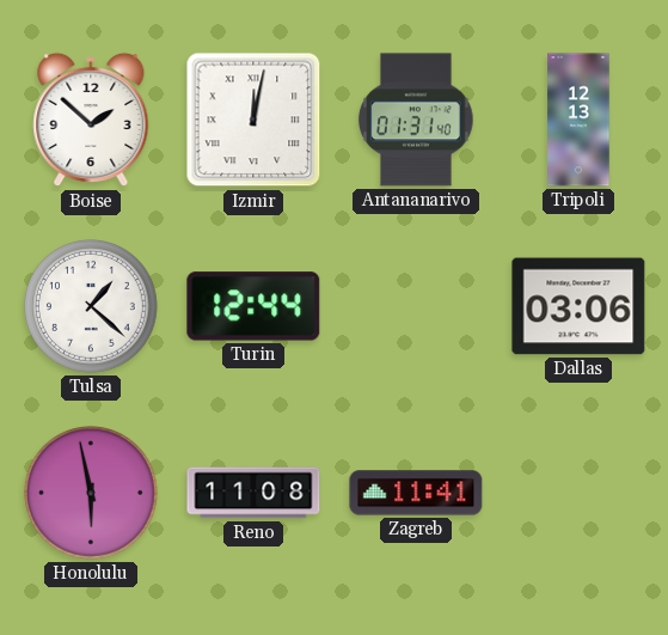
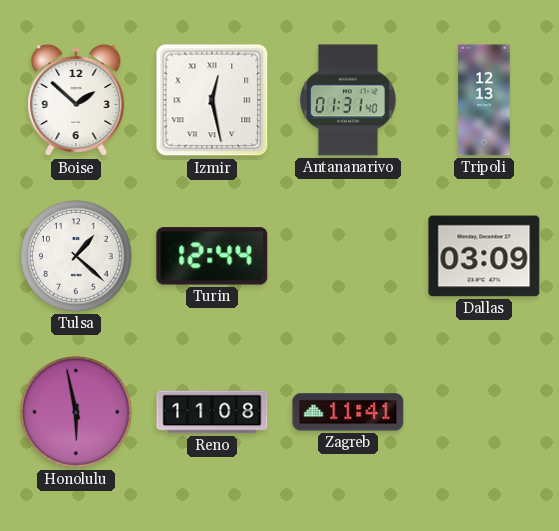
Izmir: 12:02 -> 12:28 (212, 100)
Dallas: 03:06 -> 03:09 (484, 256)
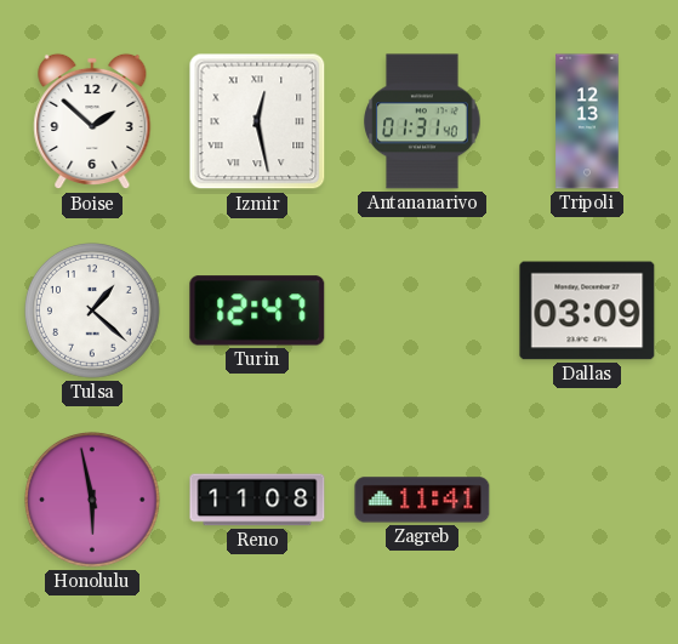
Turin: 12:44 -> 12:47 (257, 310)
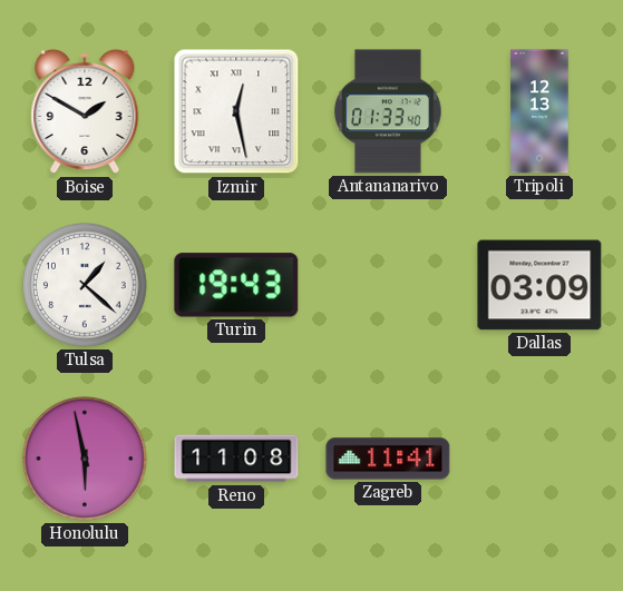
Boise: 1:52 -> 1:50 (85, 111)
Antananarivo: 01:31 -> 01:33 (388, 111)
Turin: 12:47 -> 19:43 (236, 285)
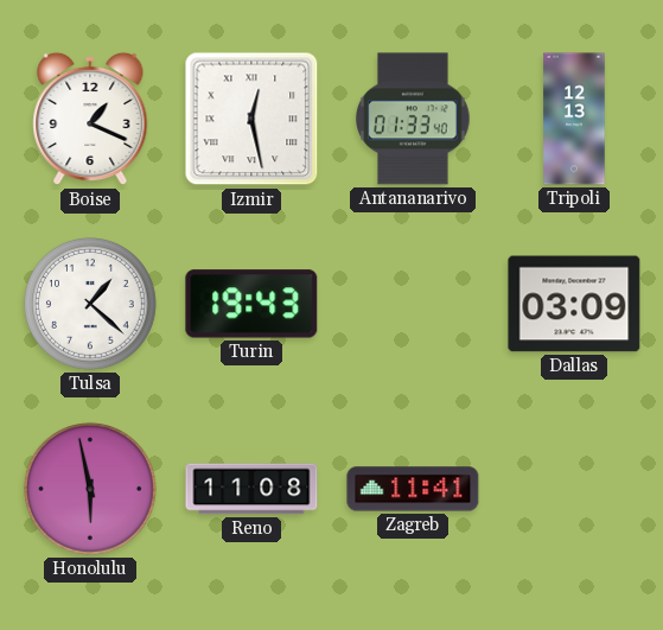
Boise: 1:50 -> 1:19 (90, 119)
